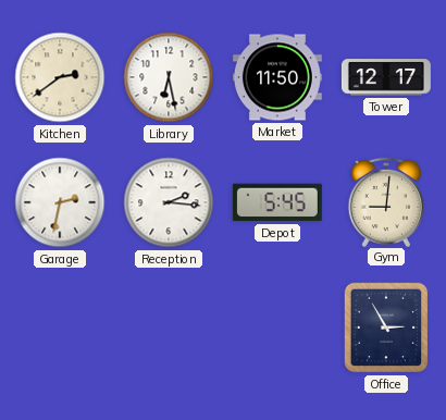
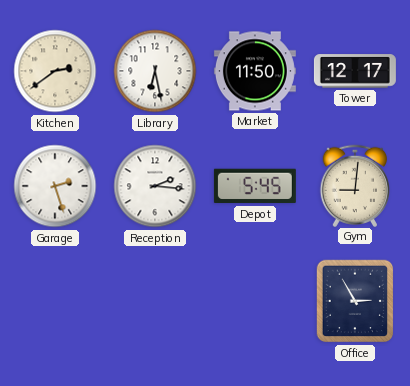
Garage: 2:32 -> 2:27 (55, 186)
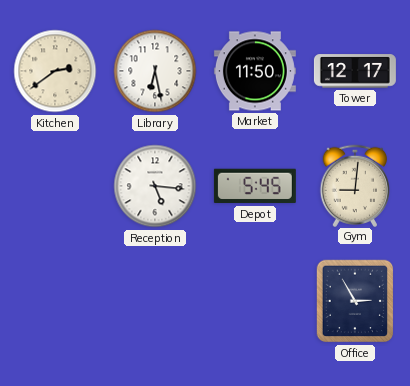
Garage: 2:27 -> none (55, 186)
Reception: 2:16 -> 5:16 (155, 186)
